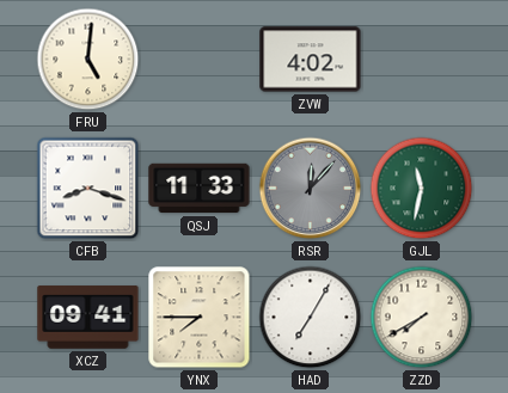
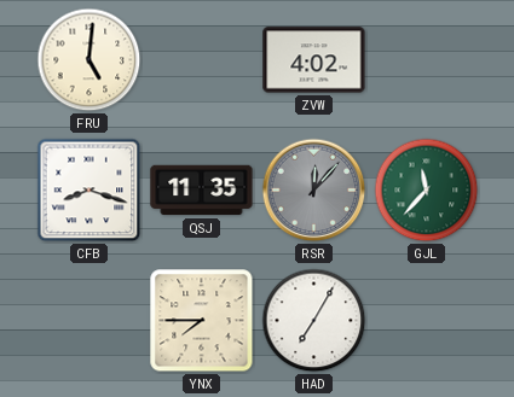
QSJ: 11:33 -> 11:35 (202, 191)
GJL: 11:32 -> 11:37 (427, 191)
XCZ: 09:41 -> none (88, 318)
ZZD: 7:40 -> none (422, 318)
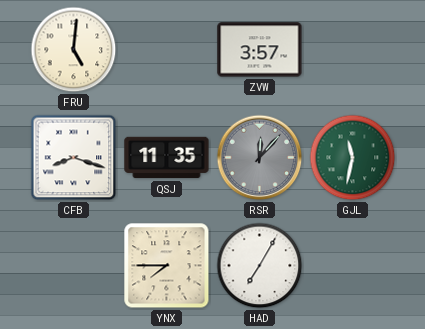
ZVW: 4:02 -> 3:57 (260, 50)
GJL: 11:37 -> 11:32 (353, 158)
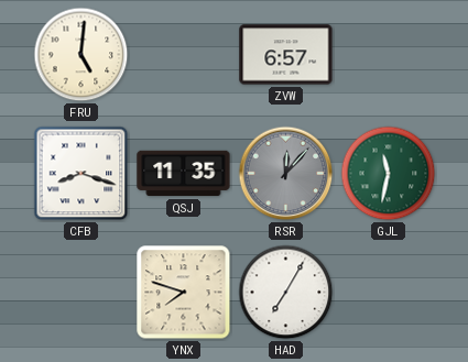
ZVW: 3:57 -> 6:57 (286, 55)
YNX: 7:45 -> 7:48 (184, 293)
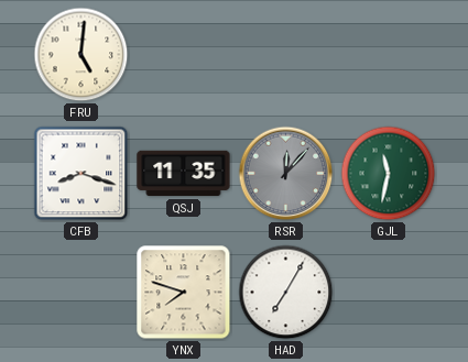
ZVW: 6:57 -> none (286, 55)
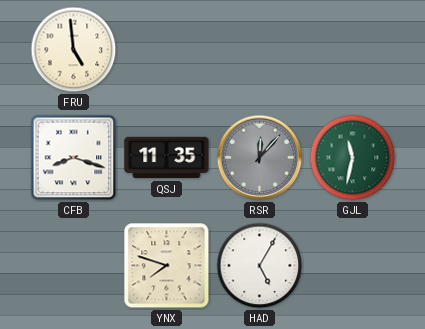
FRU: 5:01 -> 4:59 (74, 50)
HAD: 7:05 -> 5:05 (260, 266)
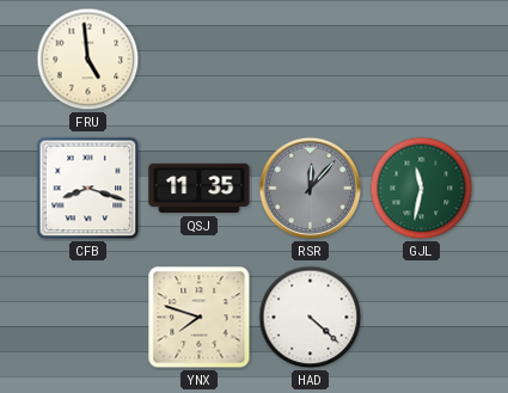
HAD: 5:05 -> 4:22 (311, 318)
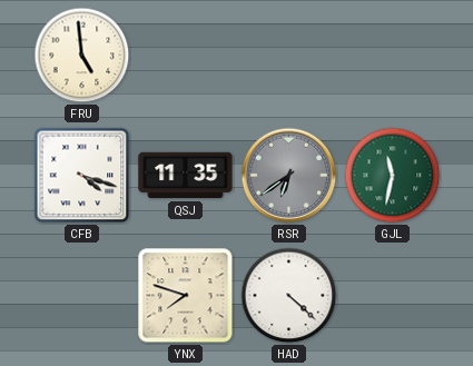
CFB: 8:18 -> 4:18 (82, 176)
RSR: 12:07 -> 6:39 (289, 176)
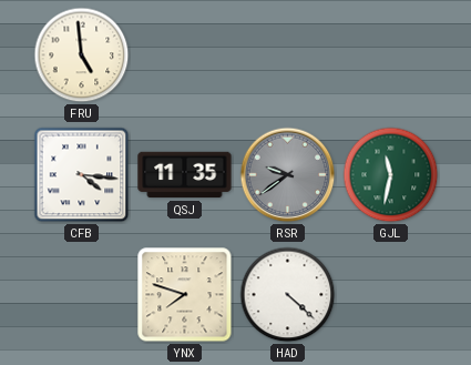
CFB: 4:18 -> 4:16 (82, 175)
RSR: 6:39 -> 9:39 (288, 175)
